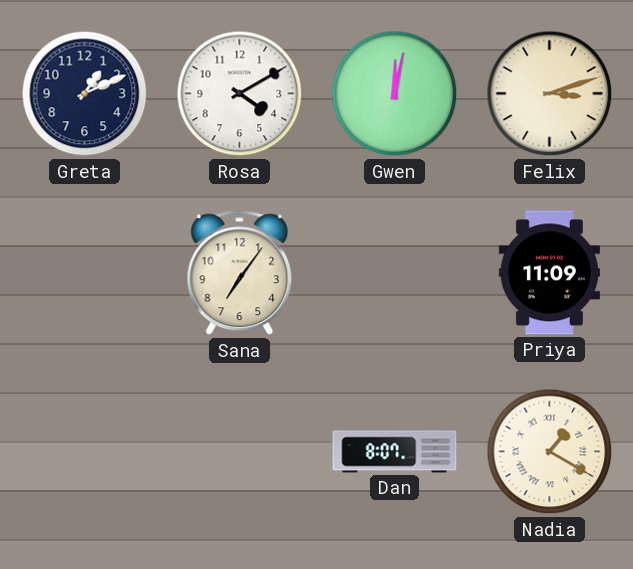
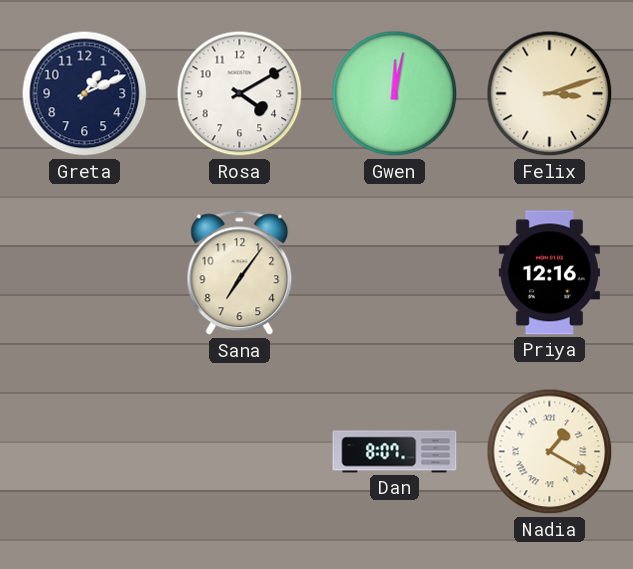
Priya: 11:09 -> 12:16 (549, 273)
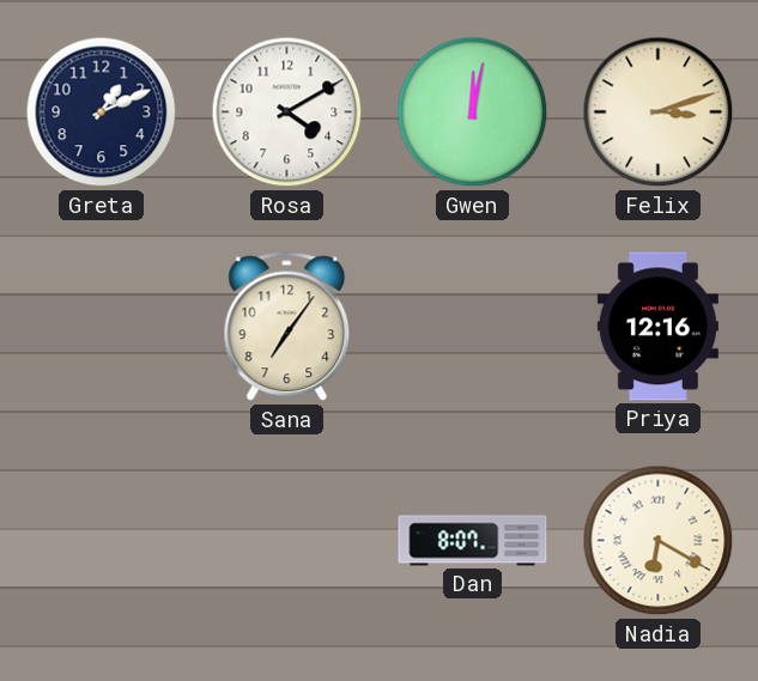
Nadia: 1:20 -> 6:20 (659, 541)
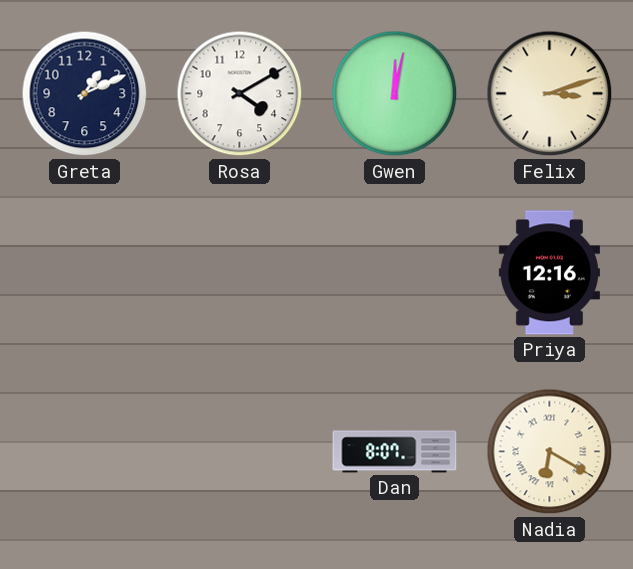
Sana: 7:06 -> none (287, 327)
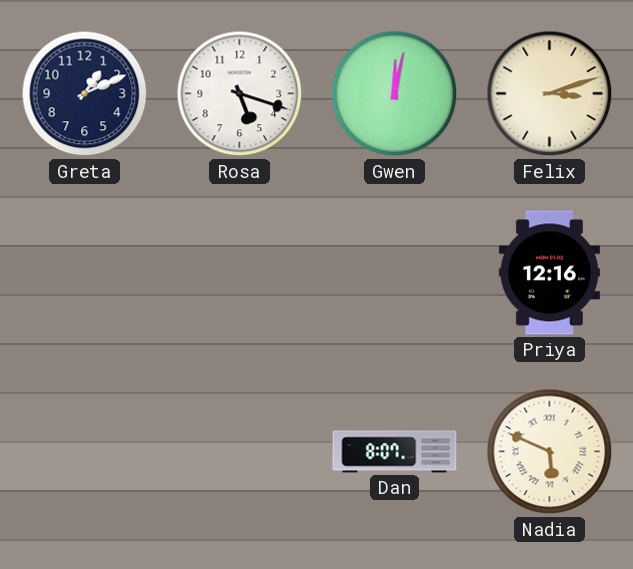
Rosa: 4:10 -> 5:18 (240, 94)
Nadia: 6:20 -> 5:49 (550, 452)
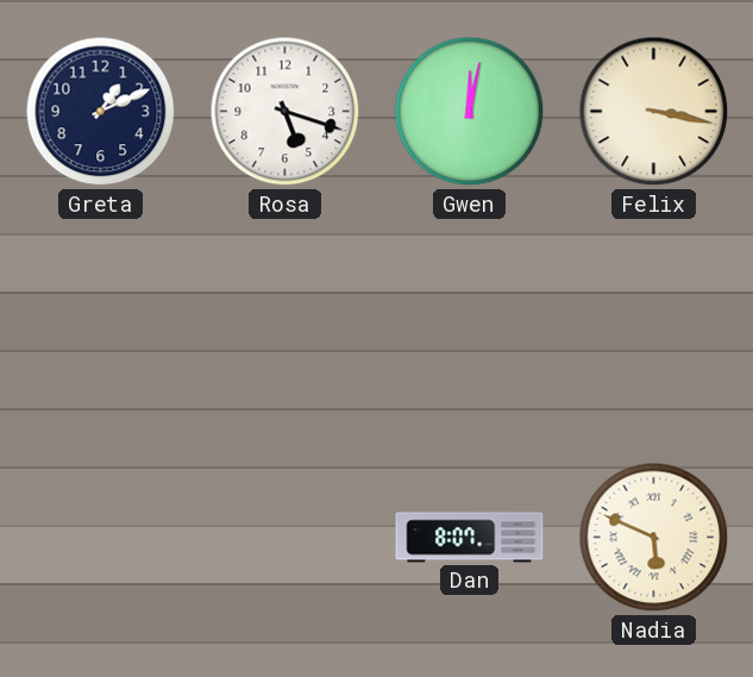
Felix: 3:12 -> 3:17 (654, 112)
Priya: 12:16 -> none (549, 273)
